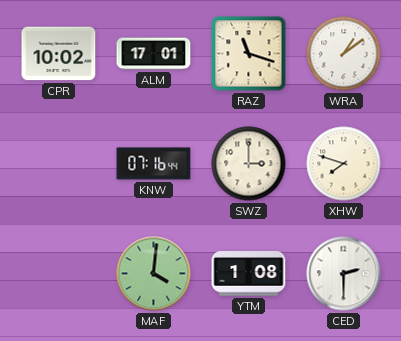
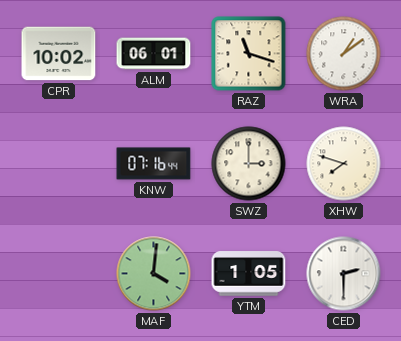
ALM: 17:01 -> 06:01 (154, 54)
YTM: 1:08 -> 1:05 (249, 274)
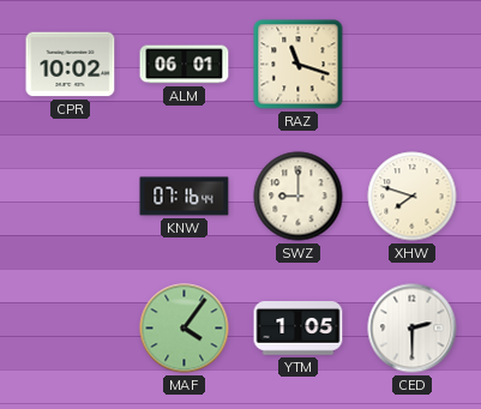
WRA: 1:09 -> none (344, 54)
SWZ: 3:00 -> 9:00 (299, 197)
MAF: 4:01 -> 4:06 (185, 329)
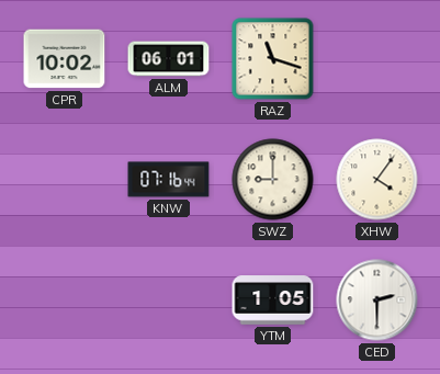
XHW: 7:48 -> 4:06 (377, 180)
MAF: 4:06 -> none (185, 329)
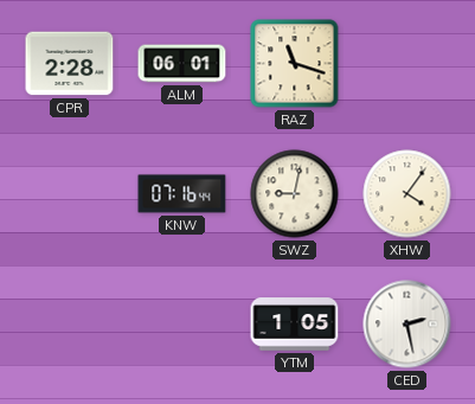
CPR: 10:02 -> 2:28 (70, 64)
SWZ: 9:00 -> 9:02 (295, 194)
CED: 2:30 -> 2:28 (407, 325)
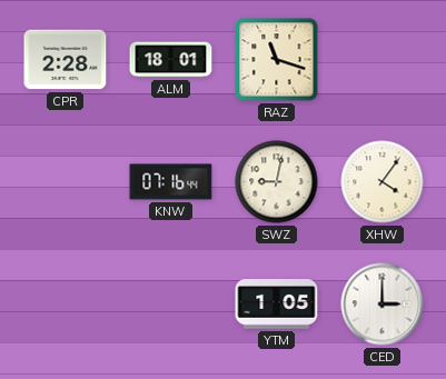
ALM: 06:01 -> 18:01 (171, 60)
CED: 2:28 -> 3:00 (383, 305)
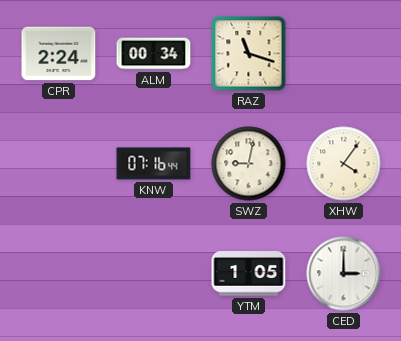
CPR: 2:28 -> 2:24 (59, 54)
ALM: 18:01 -> 00:34 (154, 54)
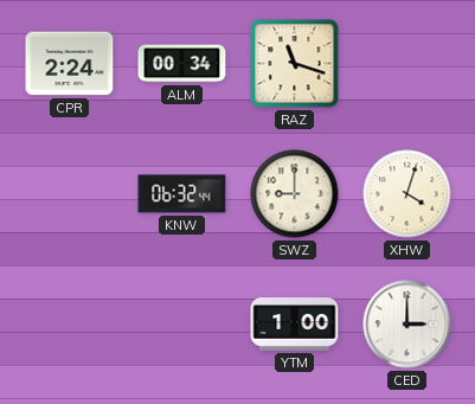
KNW: 07:16 -> 06:32 (182, 194)
SWZ: 9:02 -> 9:00 (295, 194)
XHW: 4:06 -> 4:03 (407, 194)
YTM: 1:05 -> 1:00 (295, 325)
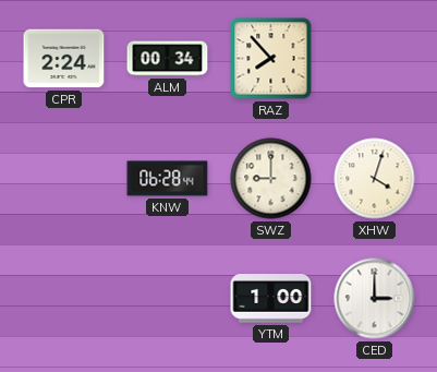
RAZ: 11:18 -> 7:53 (271, 59)
KNW: 06:32 -> 06:28 (168, 179)
